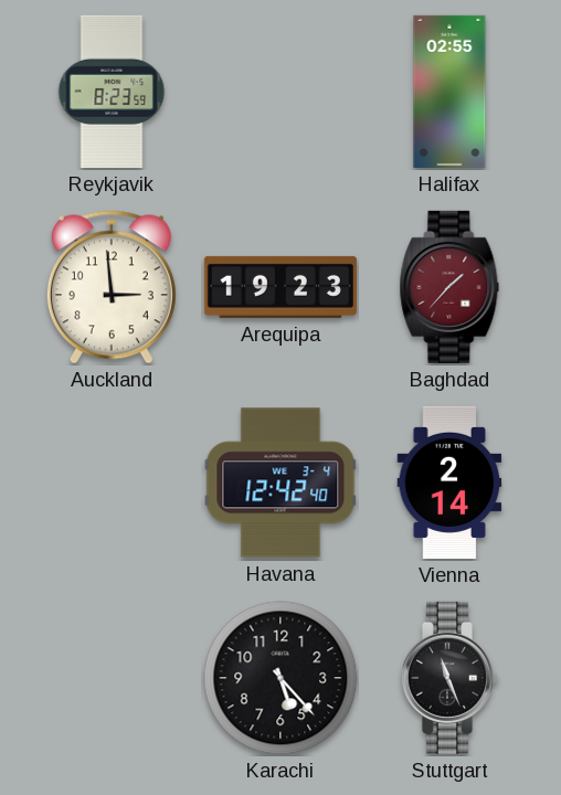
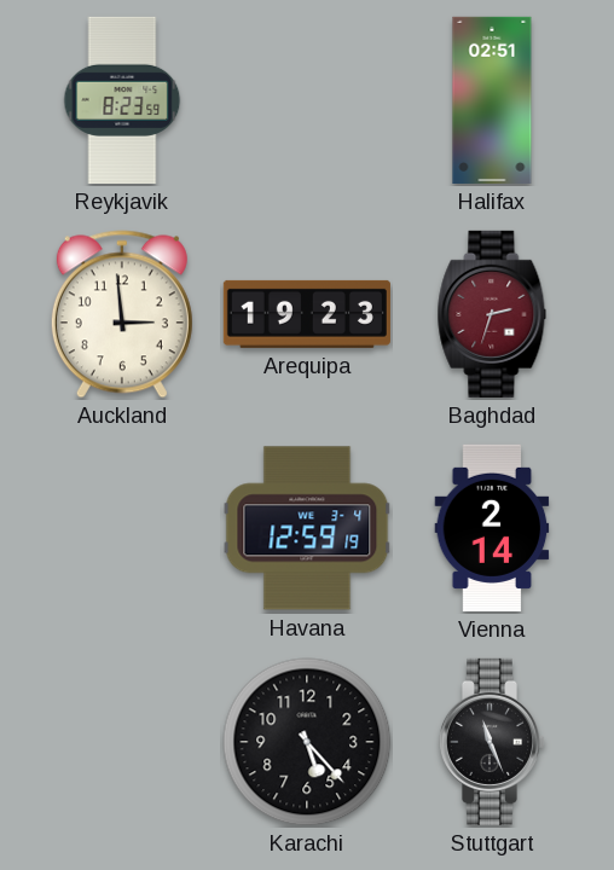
Halifax: 02:55 -> 02:51 (492, 100)
Baghdad: 1:37 -> 2:33 (492, 314)
Havana: 12:42 -> 12:59 (307, 528)
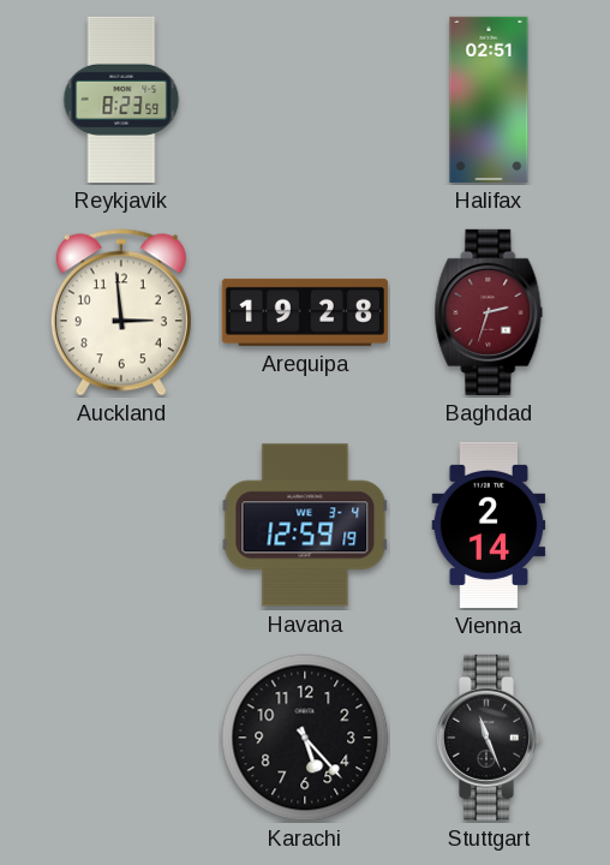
Arequipa: 19:23 -> 19:28 (305, 312)
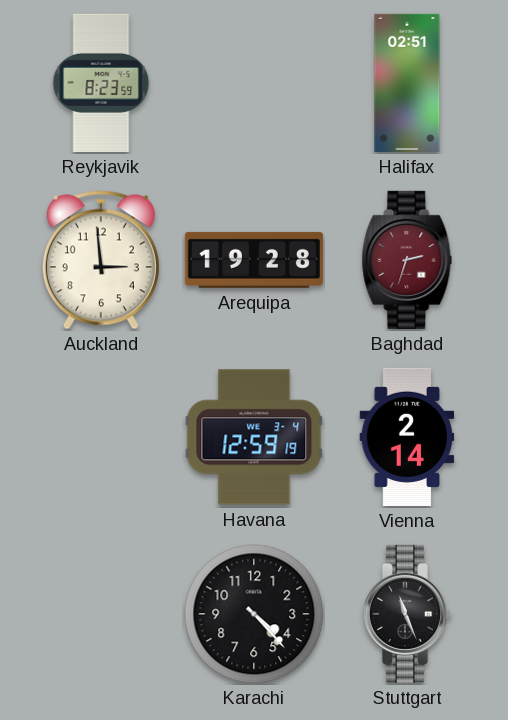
Karachi: 5:23 -> 4:23 (254, 614)
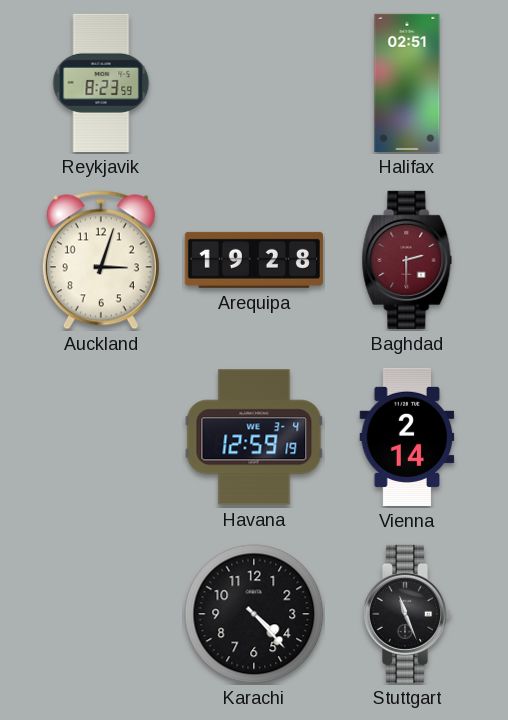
Auckland: 2:59 -> 3:03 (101, 260)
Baghdad: 2:33 -> 2:30 (407, 260)
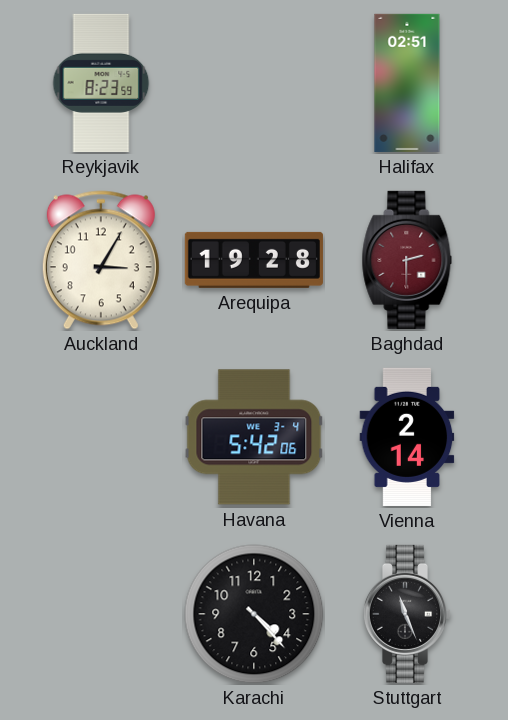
Auckland: 3:03 -> 3:05 (101, 260)
Havana: 12:59 -> 5:42 (254, 437)
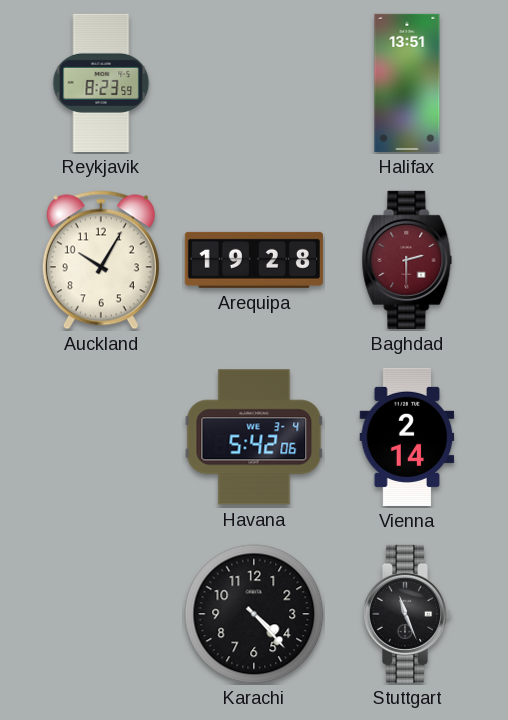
Halifax: 02:51 -> 13:51 (407, 83)
Auckland: 3:05 -> 10:05 (101, 260)
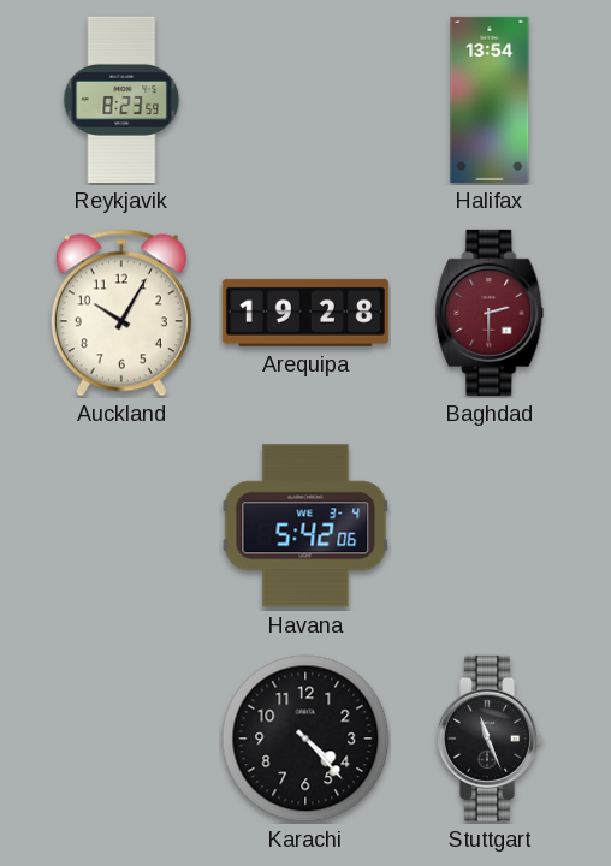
Halifax: 13:51 -> 13:54 (490, 100)
Vienna: 2:14 -> none (407, 437)
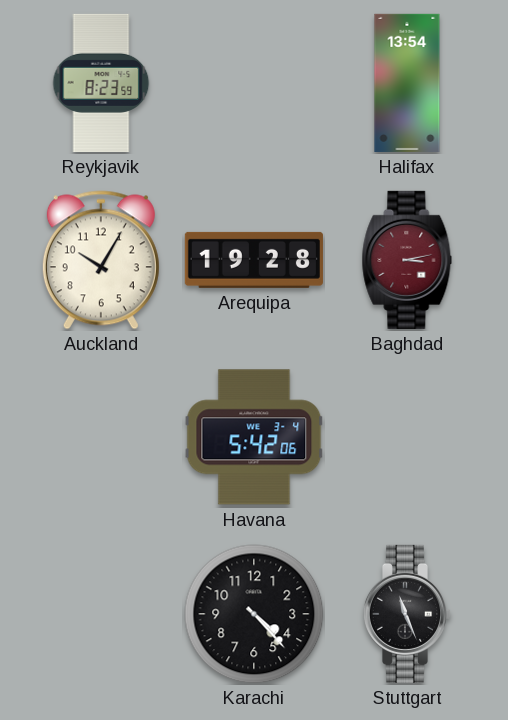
Baghdad: 2:30 -> 3:13 (407, 260)
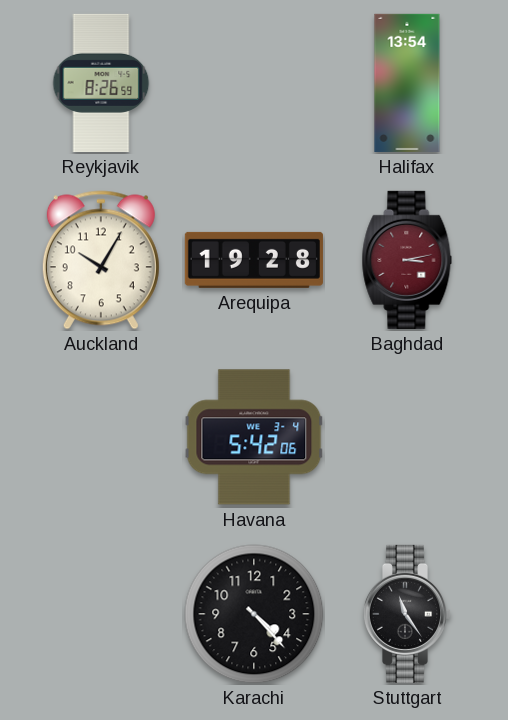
Reykjavik: 8:23 -> 8:26 (101, 83)
Stuttgart: 11:26 -> 11:24 (407, 614)
